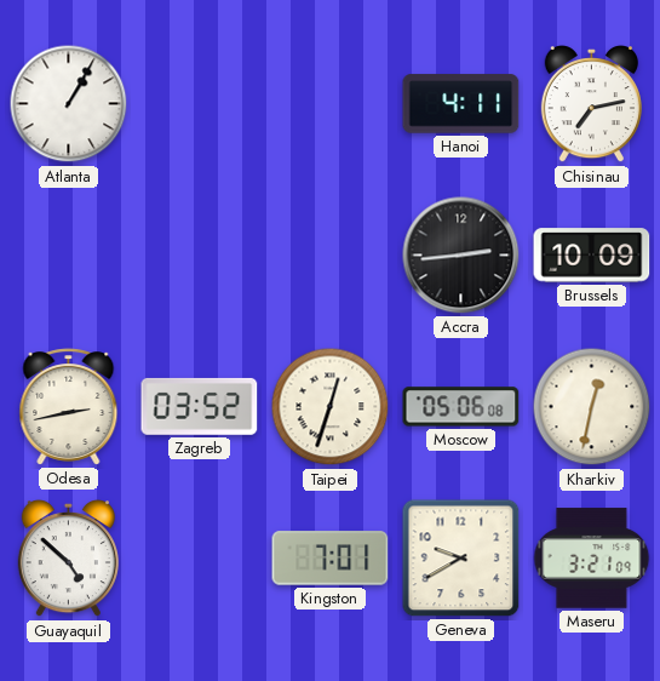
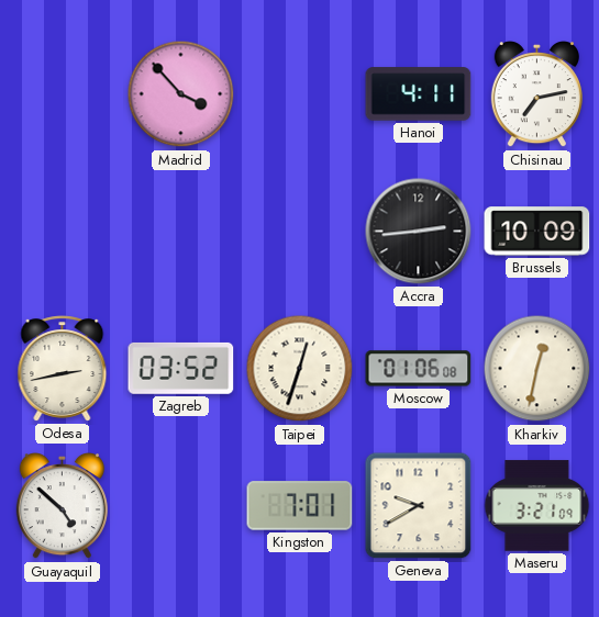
Atlanta: 1:05 -> none (69, 104)
Madrid: none -> 3:53 (181, 94)
Moscow: 05:06 -> 01:06 (419, 369)
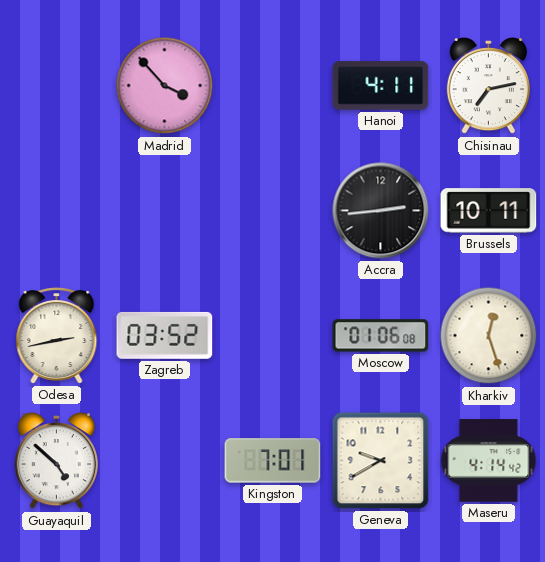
Brussels: 10:09 -> 10:11 (489, 211)
Taipei: 12:33 -> none (300, 369)
Kharkiv: 12:32 -> 12:27 (489, 336)
Maseru: 3:21 -> 4:14 (489, 461)
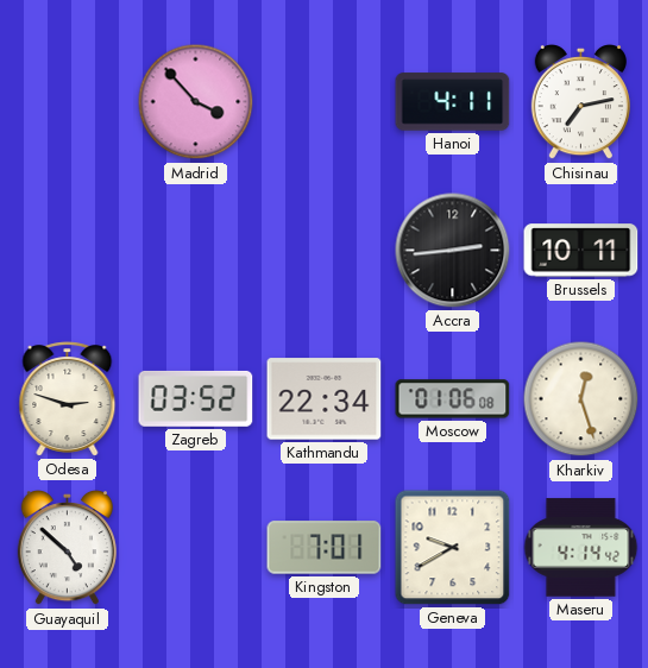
Odesa: 2:43 -> 2:48 (68, 399)
Kathmandu: none -> 22:34 (325, 399)
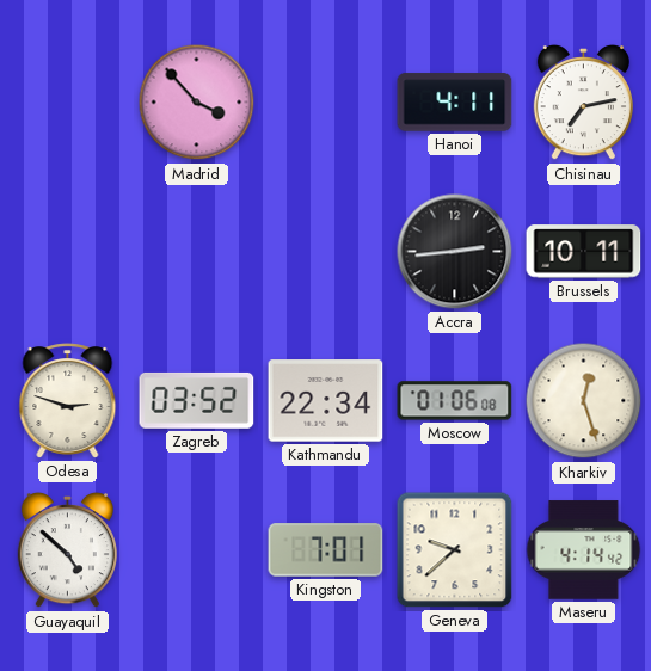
Geneva: 9:40 -> 9:38 (455, 550)
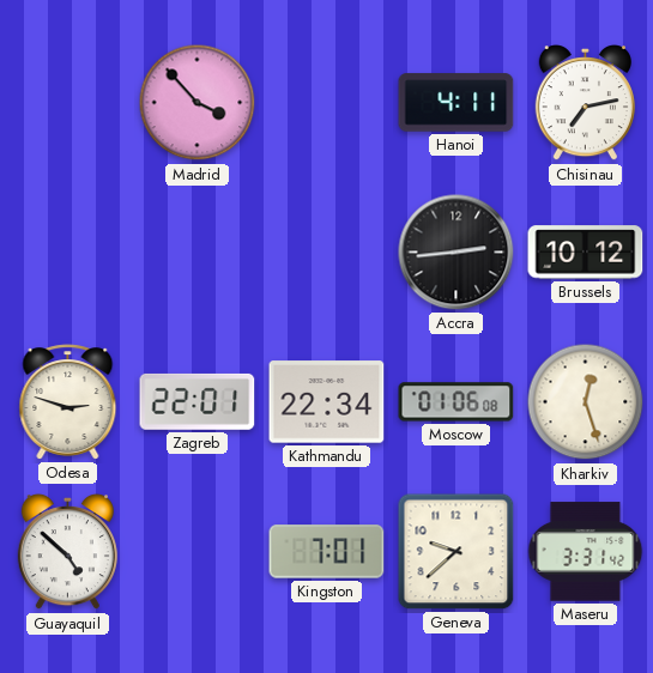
Brussels: 10:11 -> 10:12 (586, 253)
Zagreb: 03:52 -> 22:01 (198, 401)
Maseru: 4:14 -> 3:31 (586, 552)
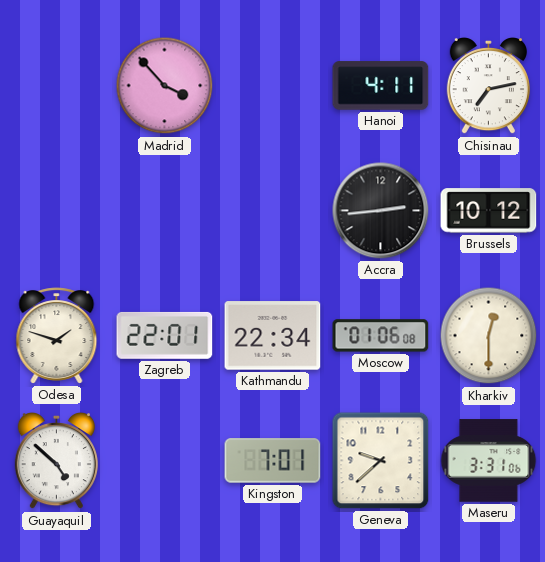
Odesa: 2:48 -> 1:48 (57, 336)
Kharkiv: 12:27 -> 12:30 (489, 336)
Maseru: 3:31:42 -> 3:31:06 (489, 461)
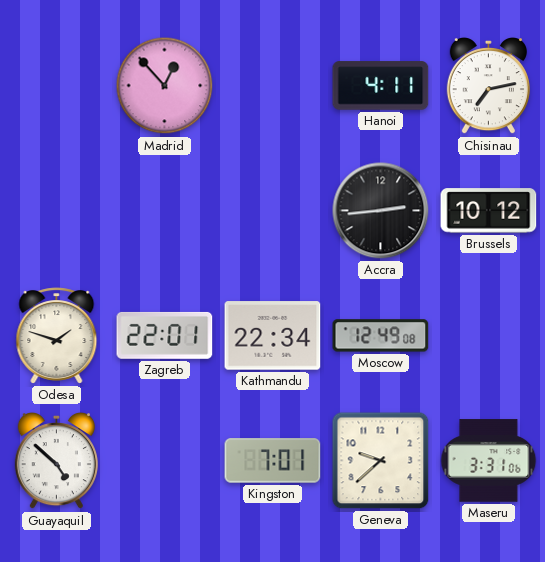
Madrid: 3:53 -> 12:53 (165, 86)
Moscow: 01:06 -> 12:49 (381, 336)
Kharkiv: 12:30 -> none (489, 336)
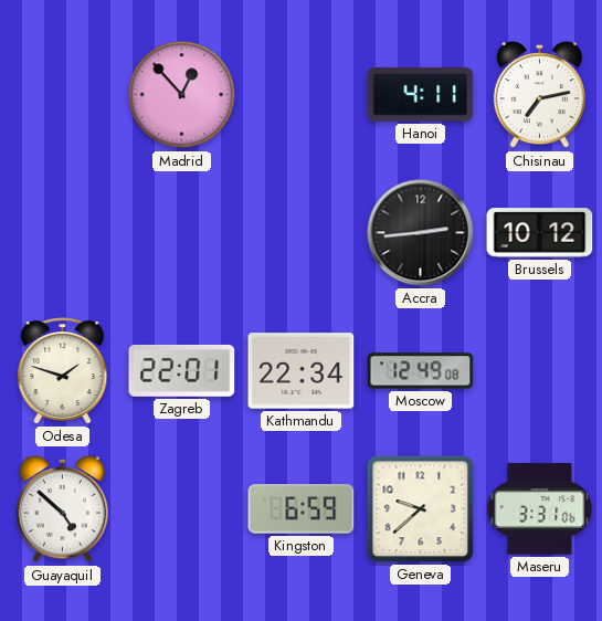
Kingston: 7:01 -> 6:59 (302, 509)
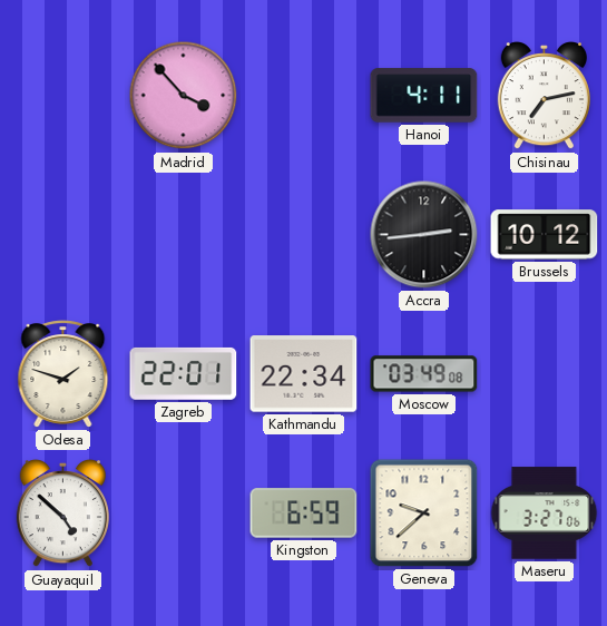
Madrid: 12:53 -> 3:53 (184, 96)
Moscow: 12:49 -> 03:49 (424, 374)
Maseru: 3:31 -> 3:27 (545, 513)
